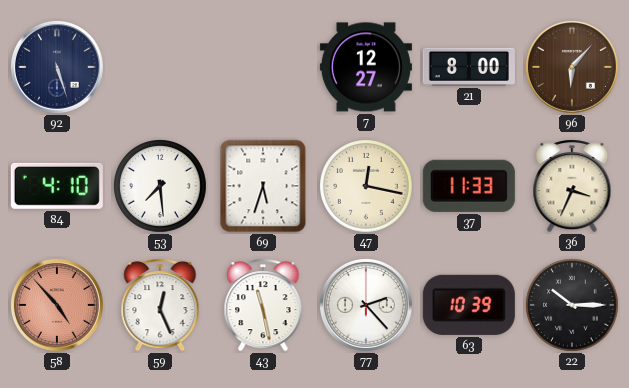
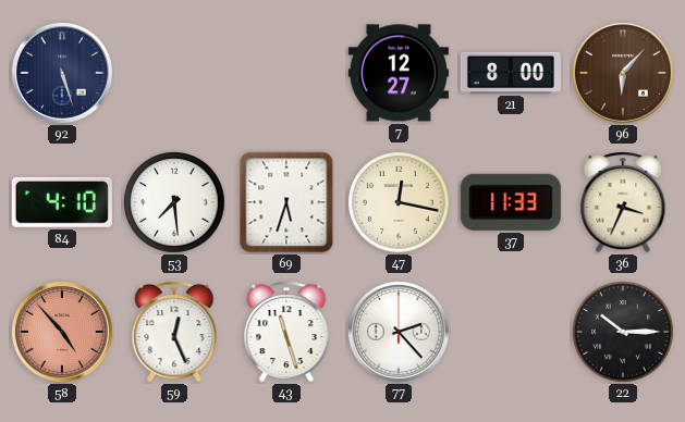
43: 11:28 -> 11:27 (286, 333)
63: 10:39 -> none (469, 305)
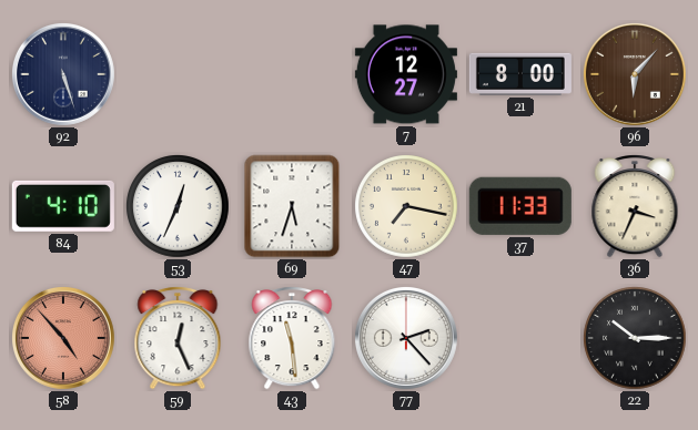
53: 7:29 -> 12:34 (179, 207)
47: 12:17 -> 7:17 (407, 207)
43: 11:27 -> 11:29 (292, 339)
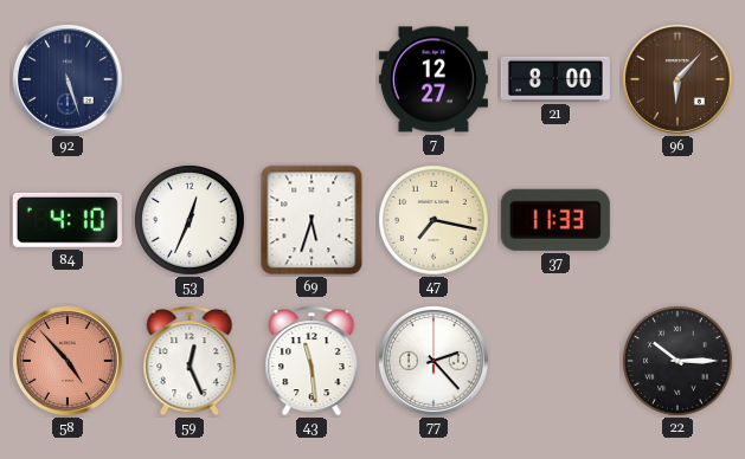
36: 3:34 -> none (635, 207)
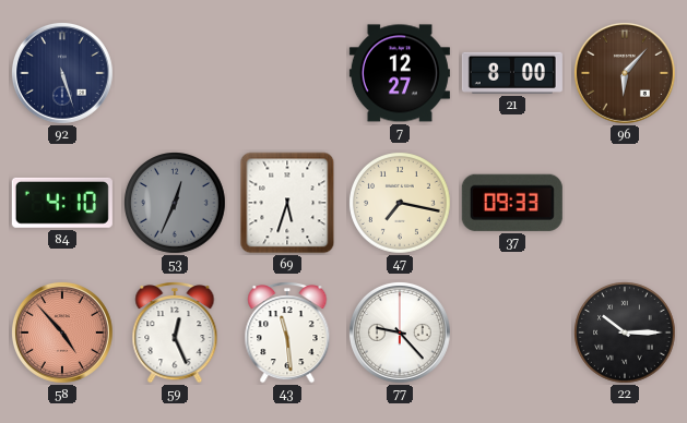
53 dial: white -> grey (176, 204)
37: 11:33 -> 09:33 (512, 203)
77: 2:23 -> 9:23 (400, 333)
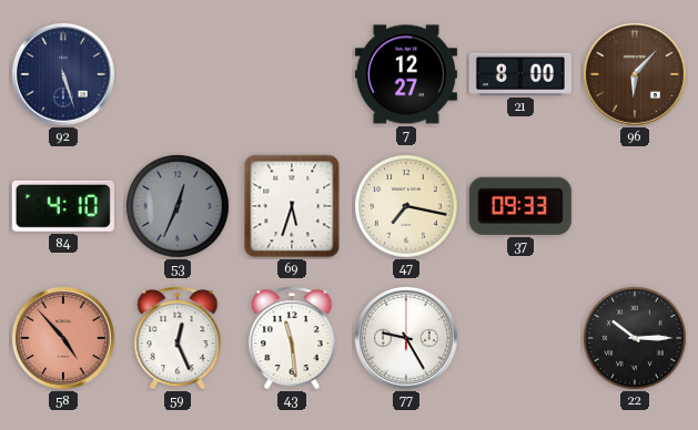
77: 9:23 -> 9:25 (406, 338)
